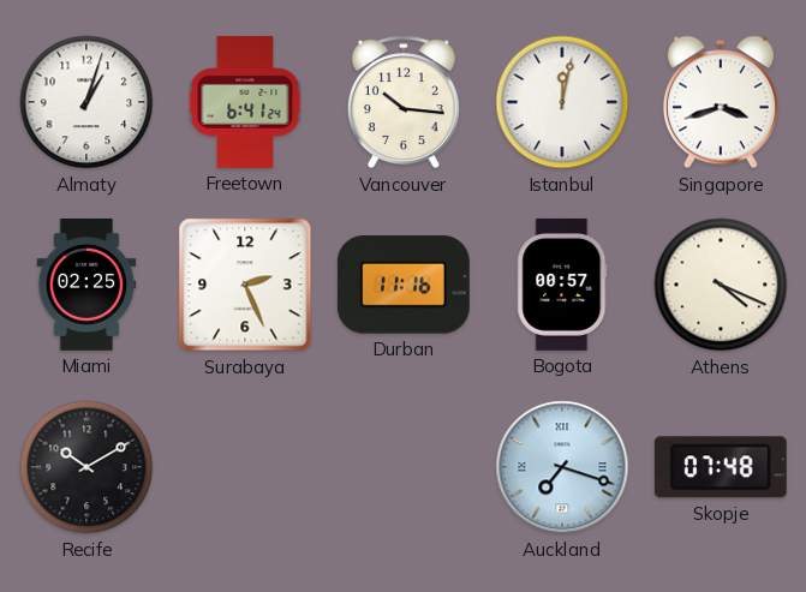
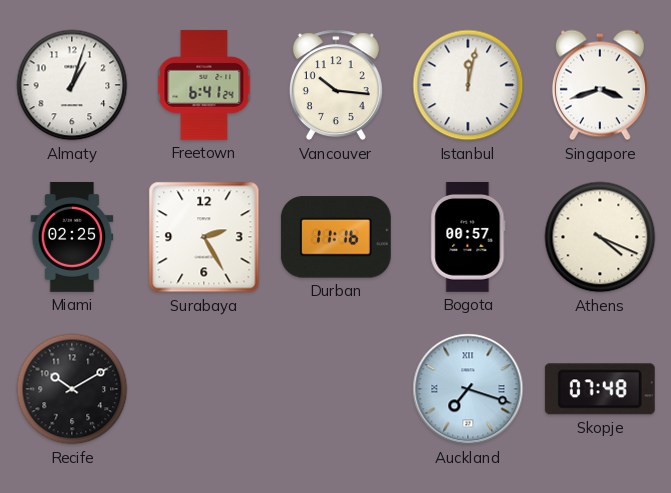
Surabaya: 2:26 -> 2:25 (204, 237)
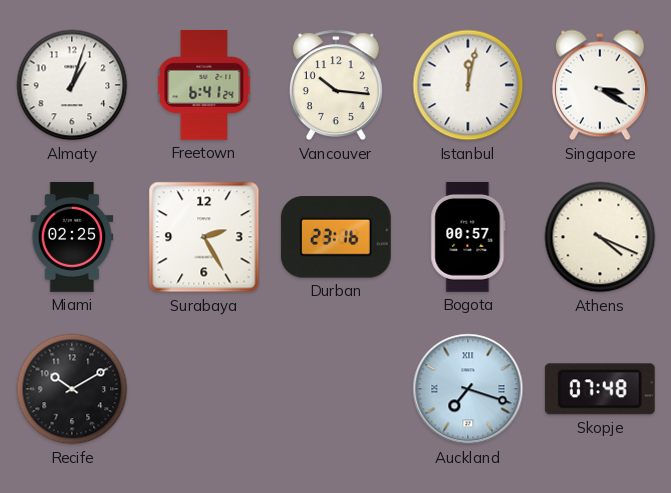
Singapore: 3:42 -> 3:20 (600, 85)
Durban: 11:16 -> 23:16 (336, 237)
